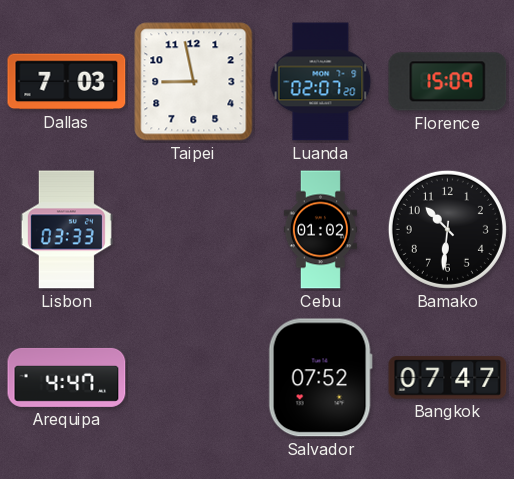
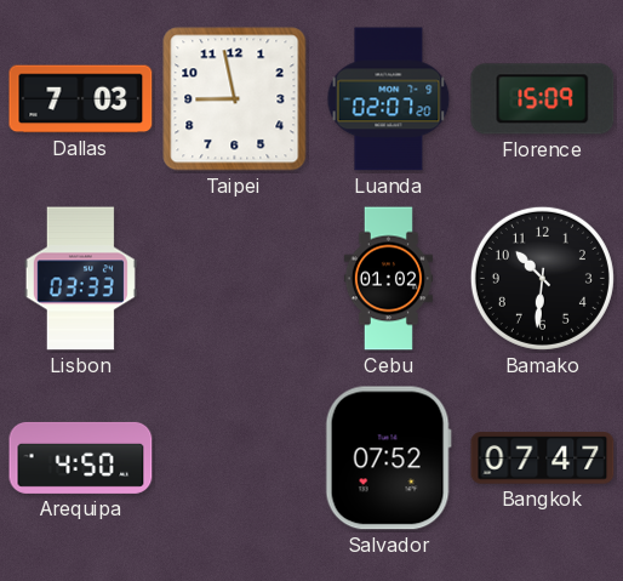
Arequipa: 4:47 -> 4:50 (81, 457)
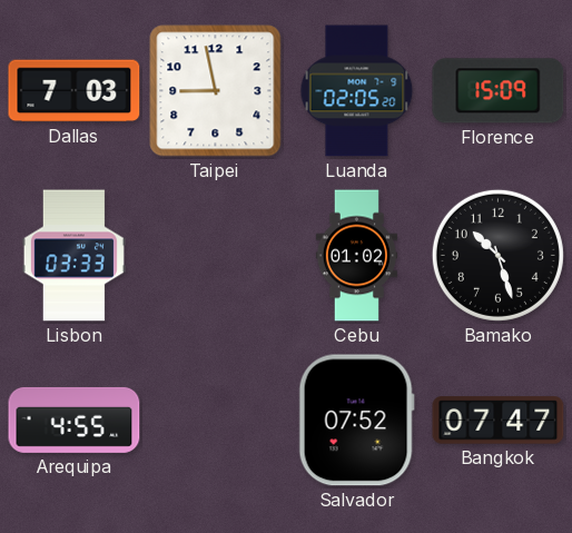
Luanda: 02:07 -> 02:05 (357, 91)
Bamako: 10:31 -> 10:27 (497, 255)
Arequipa: 4:50 -> 4:55 (75, 420)
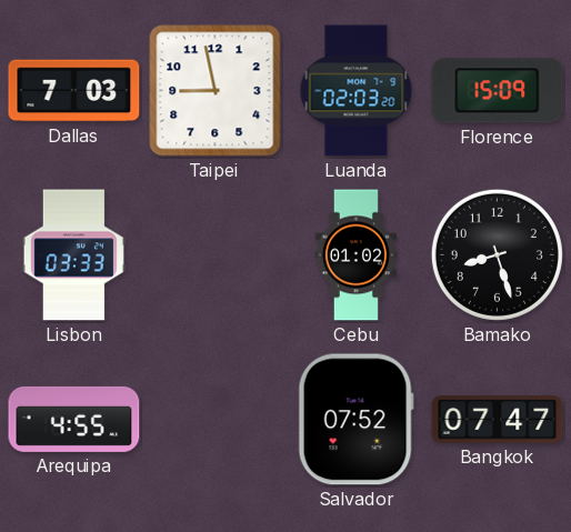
Luanda: 02:05 -> 02:03 (357, 91)
Bamako: 10:27 -> 8:27 (497, 254)
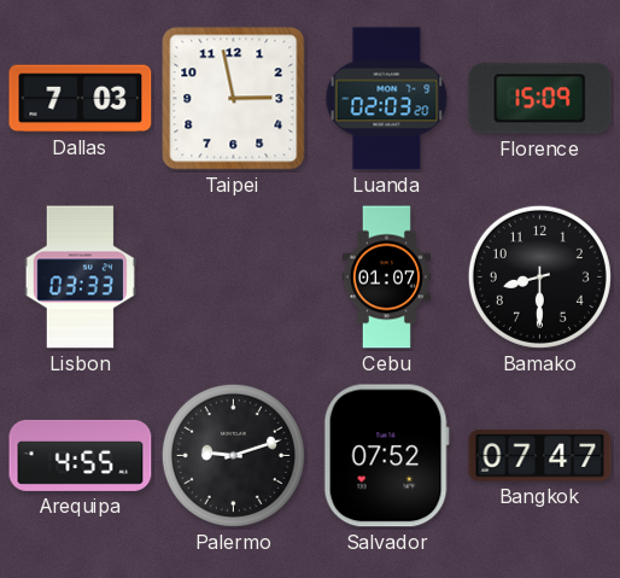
Taipei: 8:58 -> 2:58 (234, 99)
Cebu: 01:02 -> 01:07 (386, 278)
Bamako: 8:27 -> 8:30 (539, 276)
Palermo: none -> 9:12 (233, 455)
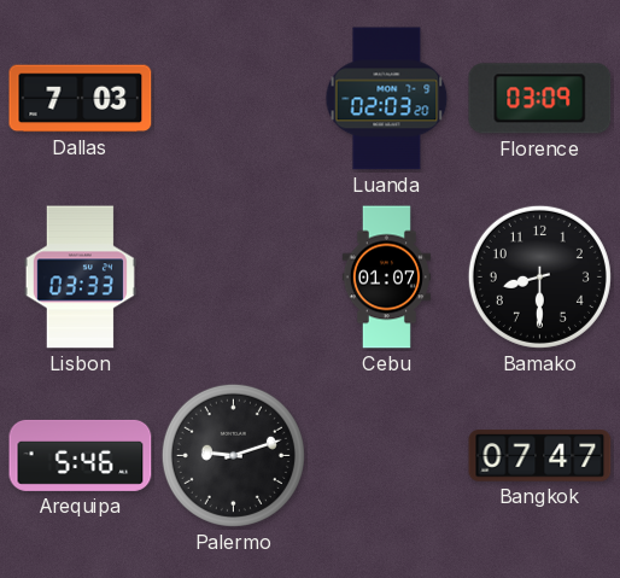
Taipei: 2:58 -> none (234, 99)
Florence: 15:09 -> 03:09 (540, 99)
Arequipa: 4:55 -> 5:46 (81, 455)
Salvador: 07:52 -> none (386, 456)
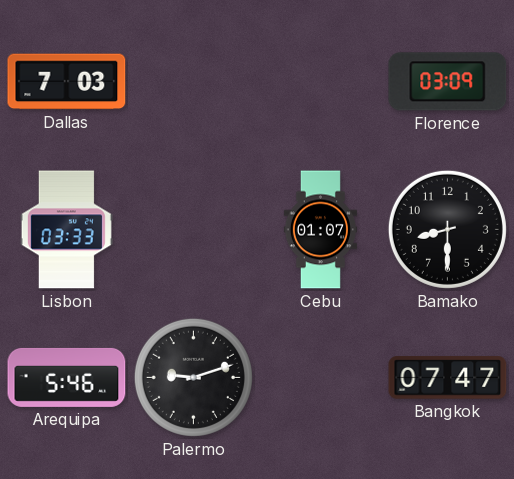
Luanda: 02:03 -> none (387, 99)
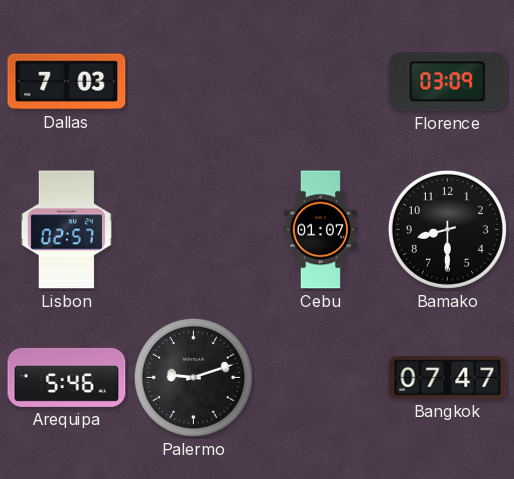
Lisbon: 03:33 -> 02:57 (66, 230)
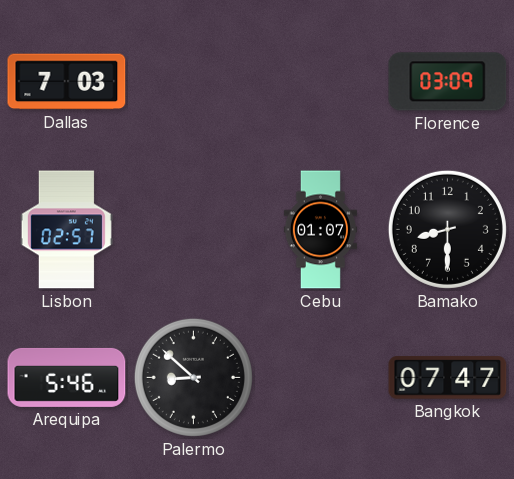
Palermo: 9:12 -> 8:52 (193, 377)
